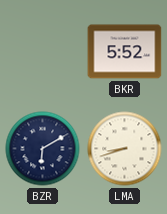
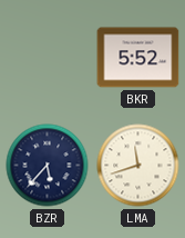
BZR: 6:10 -> 5:37 (48, 166)
LMA: 8:42 -> 11:42 (138, 166)
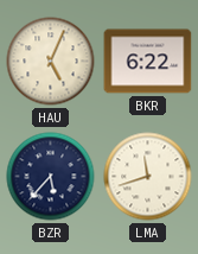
HAU: none -> 5:04 (51, 62)
BKR: 5:52 -> 6:22 (148, 62)
